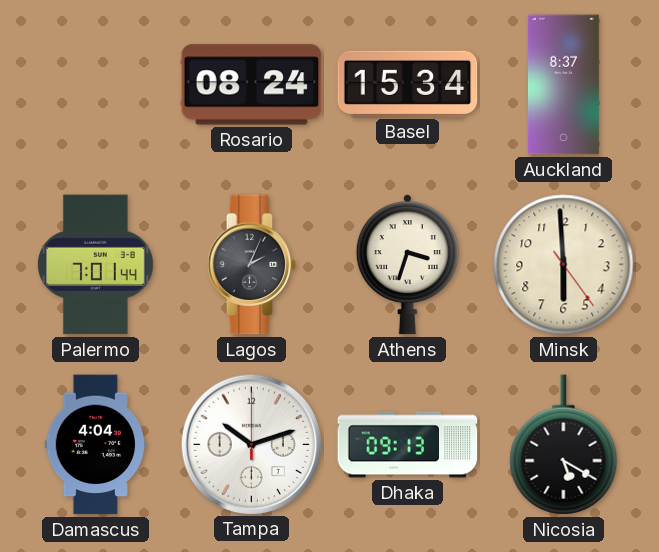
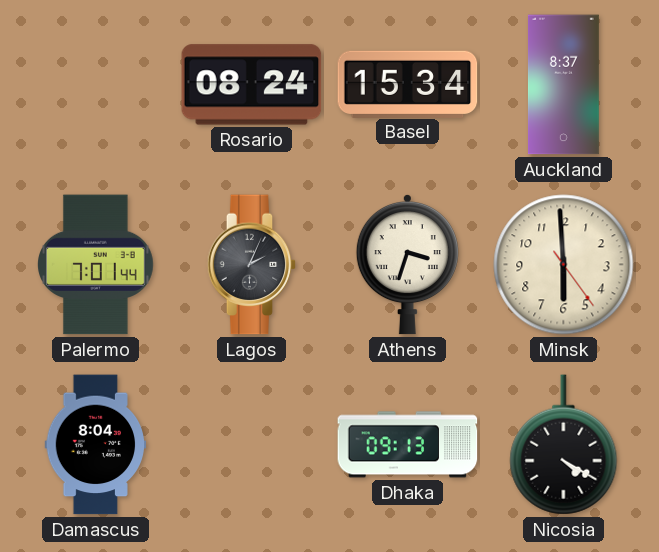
Damascus: 4:04 -> 8:04 (96, 445)
Tampa: 10:12 -> none (251, 444)
Nicosia: 5:20 -> 4:20 (564, 445)
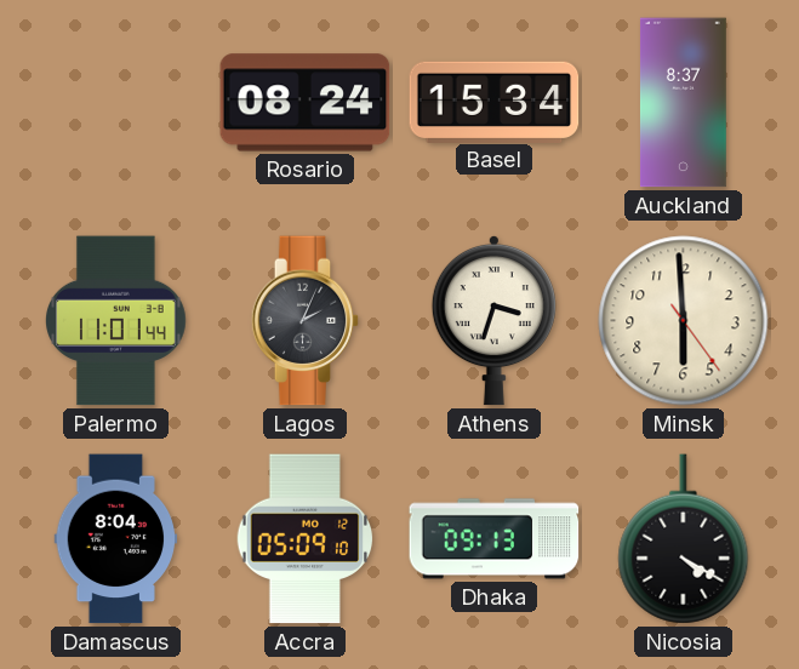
Palermo: 7:01 -> 11:01 (116, 321)
Accra: none -> 05:09 (306, 539)
